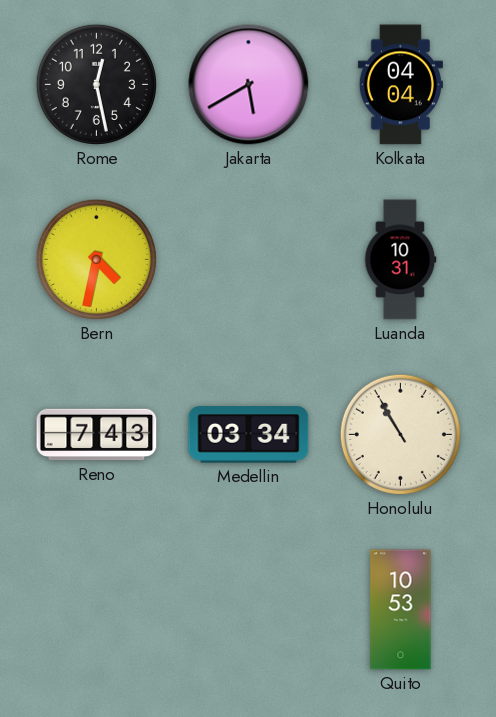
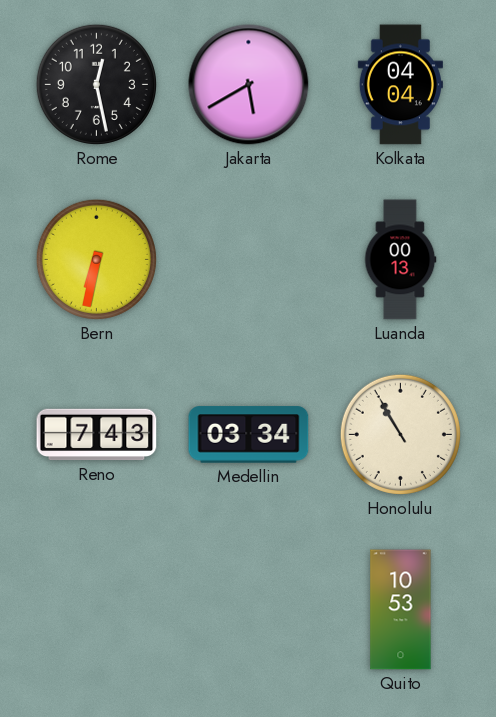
Bern: 4:32 -> 6:32 (96, 259)
Luanda: 10:31 -> 00:13 (400, 260)
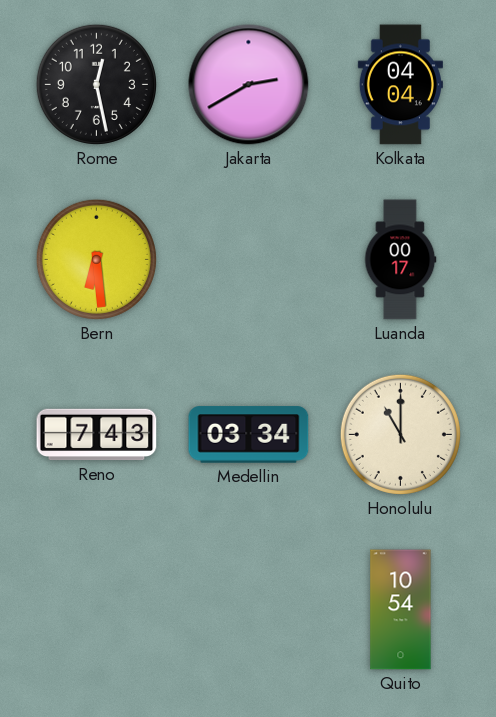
Jakarta: 5:40 -> 2:40 (249, 85)
Bern: 6:32 -> 6:29 (96, 259)
Luanda: 00:13 -> 00:17 (400, 260)
Honolulu: 10:55 -> 11:00 (400, 434)
Quito: 10:53 -> 10:54 (401, 610)
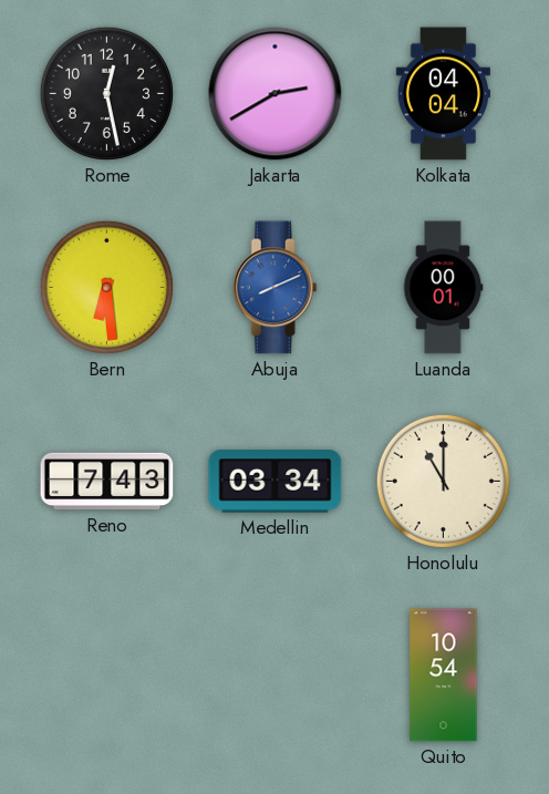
Abuja: none -> 8:11 (274, 288)
Luanda: 00:17 -> 00:01 (443, 288)
